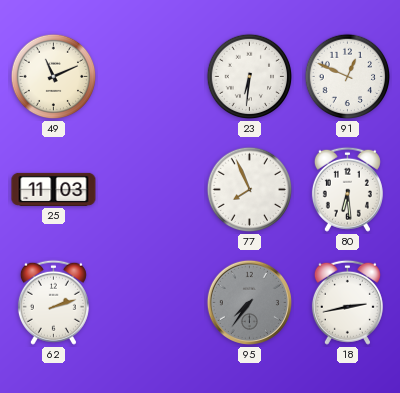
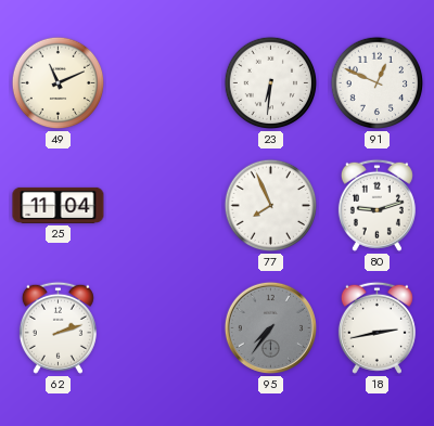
25: 11:03 -> 11:04 (59, 205)
80: 6:29 -> 9:12 (376, 205)
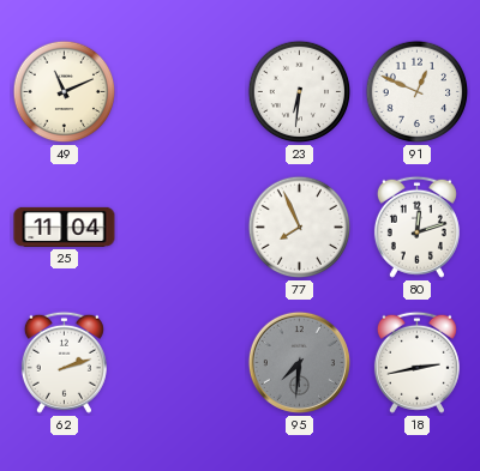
80: 9:12 -> 12:12 (416, 227)
95: 7:36 -> 7:31 (299, 362)
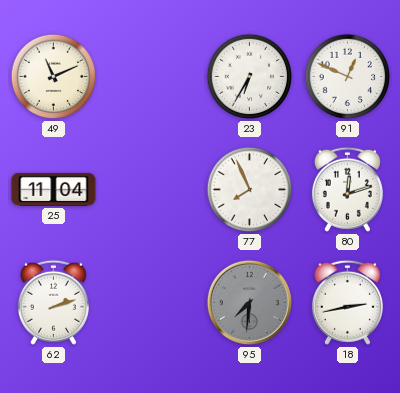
23: 6:31 -> 6:35 (250, 77)
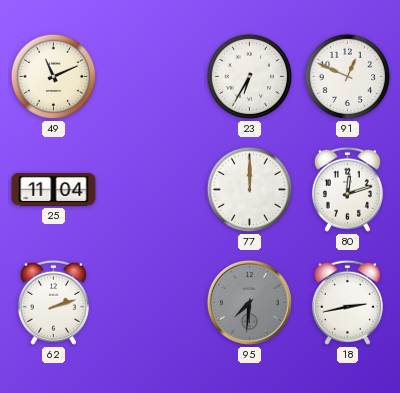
77: 7:56 -> 12:00 (250, 190)
